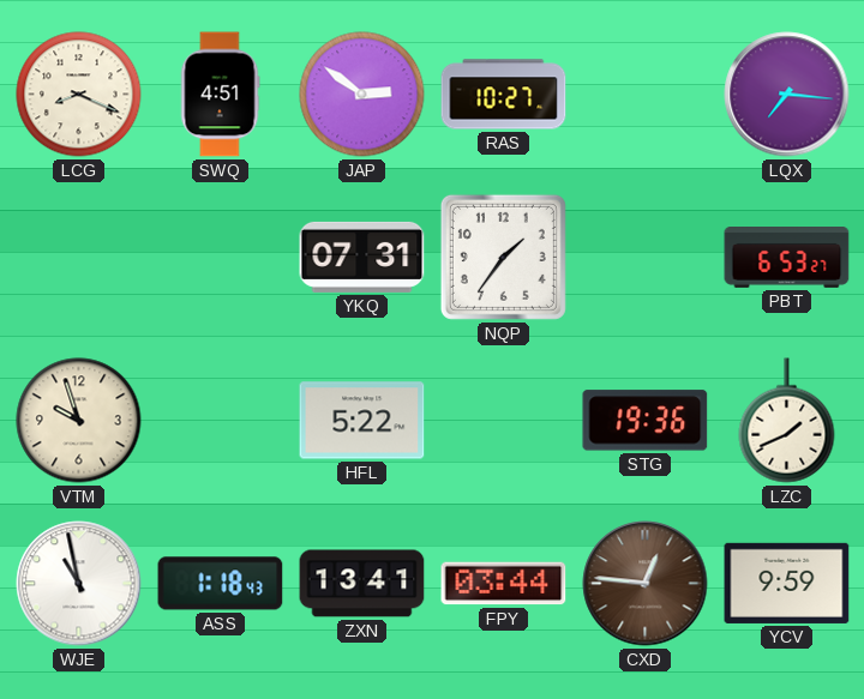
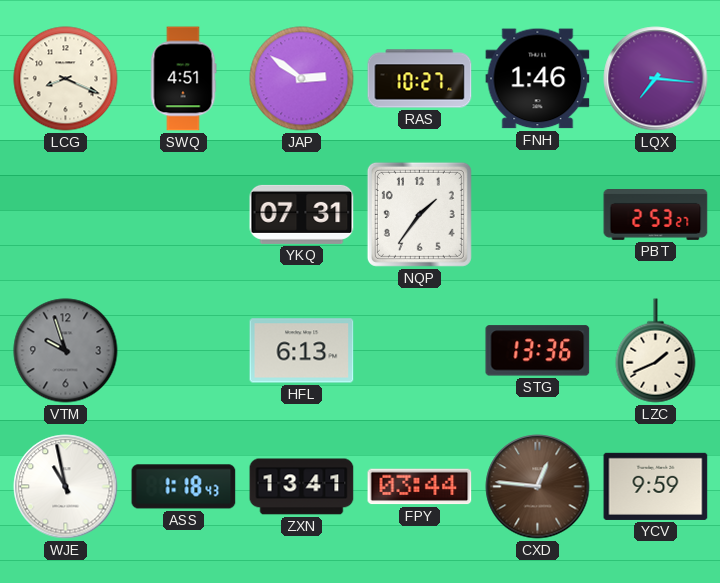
FNH: none -> 1:46 (538, 79)
PBT: 6:53 -> 2:53 (656, 215)
VTM dial: cream -> grey (66, 351)
HFL: 5:22 -> 6:13 (302, 351)
STG: 19:36 -> 13:36 (538, 351)
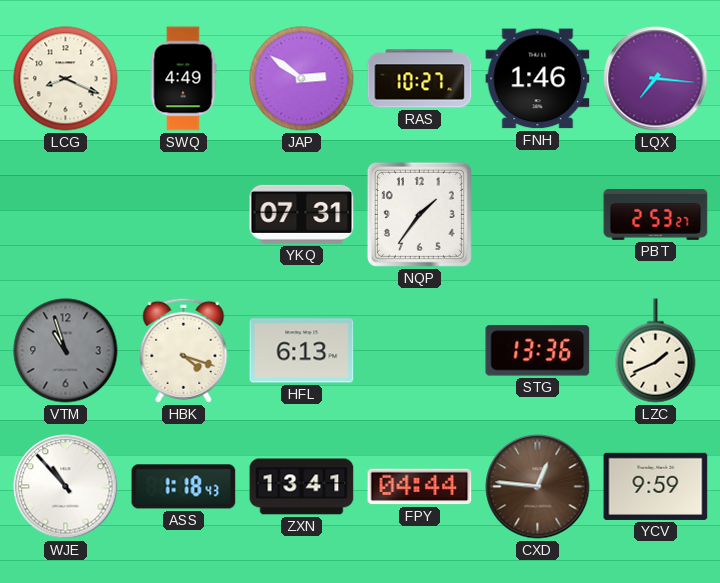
SWQ: 4:51 -> 4:49 (183, 79)
VTM: 9:57 -> 10:57 (66, 351)
HBK: none -> 4:18 (184, 350)
WJE: 10:58 -> 10:53 (66, 487)
FPY: 03:44 -> 04:44 (420, 487)
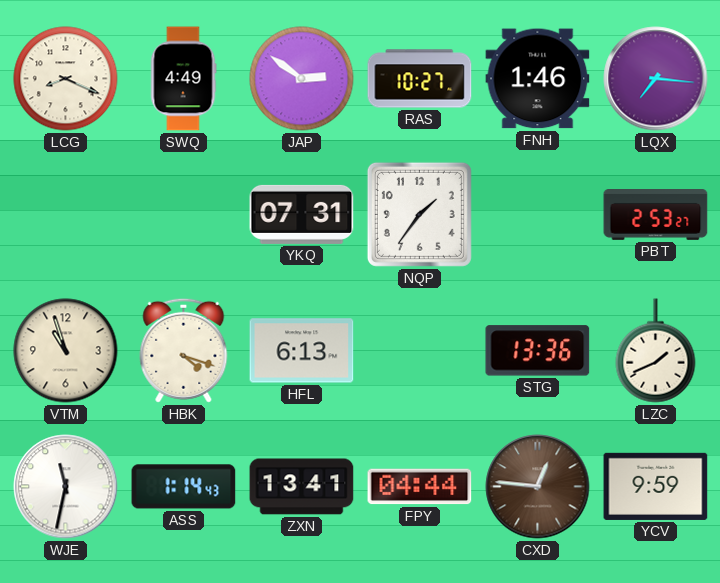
VTM dial: grey -> cream (66, 351)
WJE: 10:53 -> 11:32 (66, 487)
ASS: 1:18 -> 1:14 (184, 487)
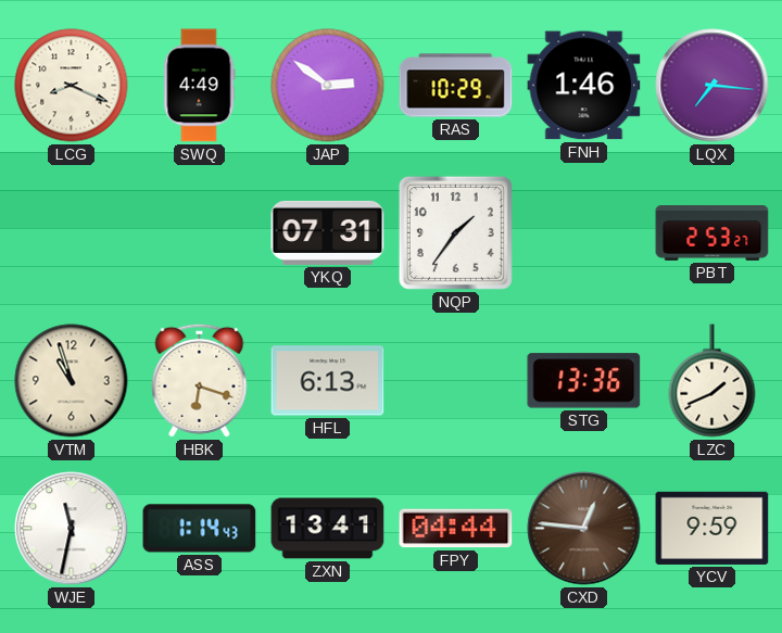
RAS: 10:27 -> 10:29 (456, 86)
HBK: 4:18 -> 6:18 (200, 380)
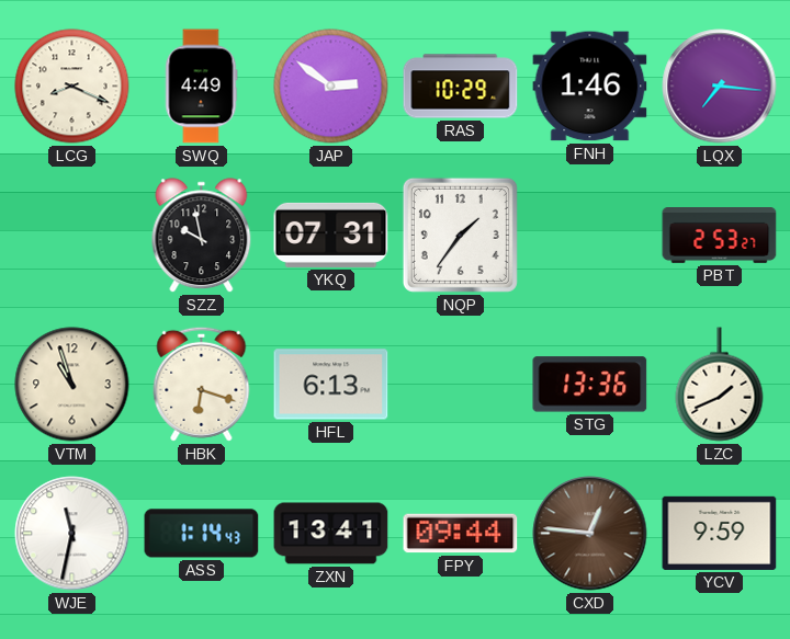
SZZ: none -> 9:58 (202, 236)
FPY: 04:44 -> 09:44 (461, 534)
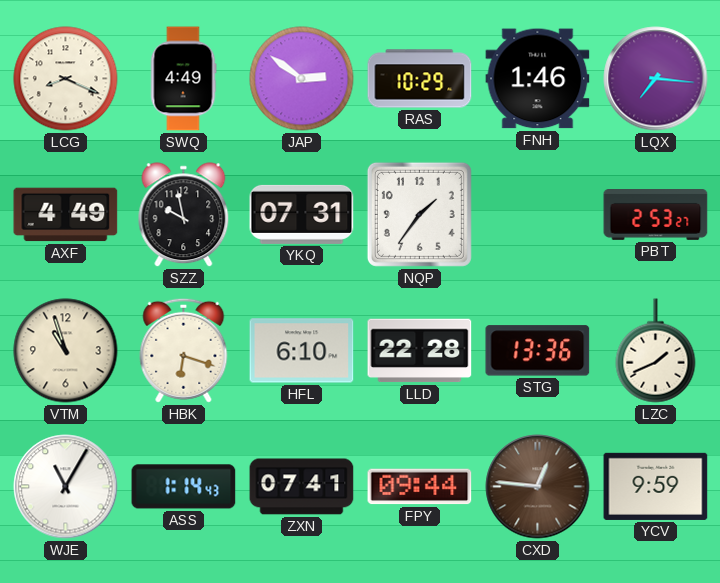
AXF: none -> 4:49 (66, 215)
HFL: 6:13 -> 6:10 (302, 351)
LLD: none -> 22:28 (420, 351)
WJE: 11:32 -> 11:05 (66, 487)
ZXN: 13:41 -> 07:41 (302, 487)
